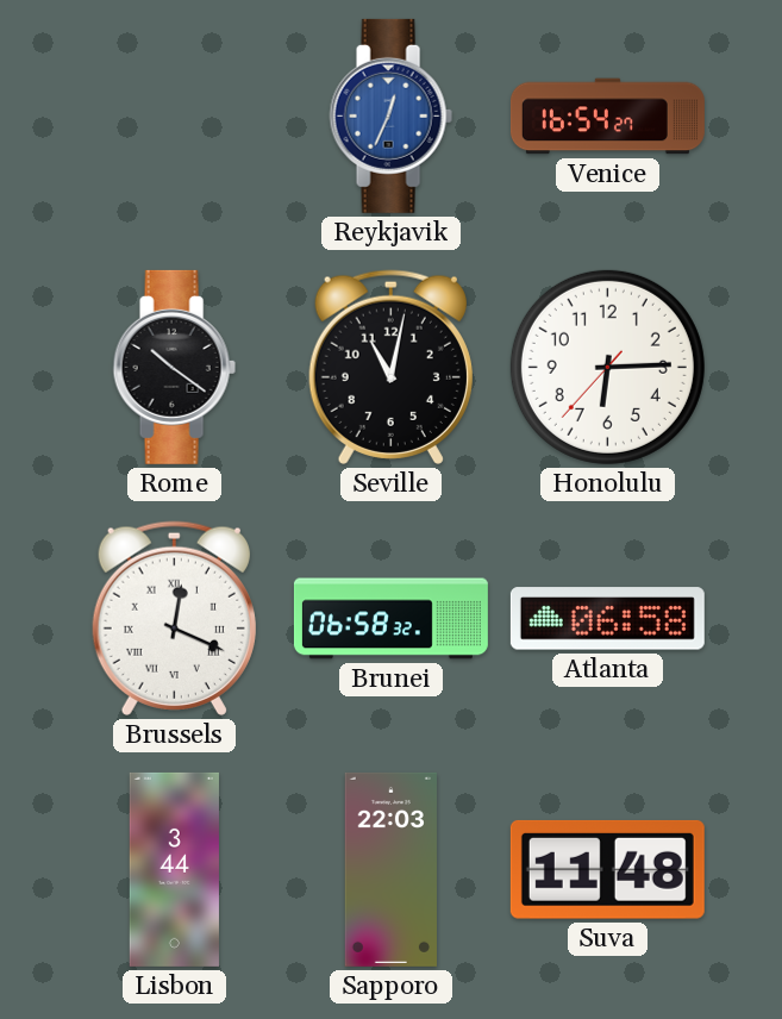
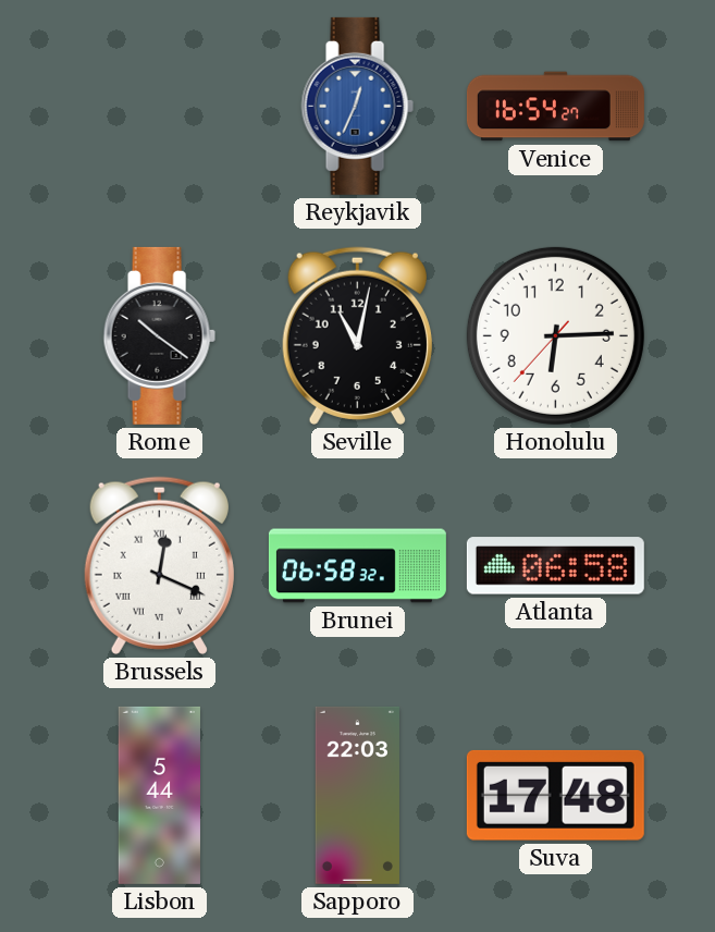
Lisbon: 3:44 -> 5:44 (159, 795)
Suva: 11:48 -> 17:48 (555, 795)
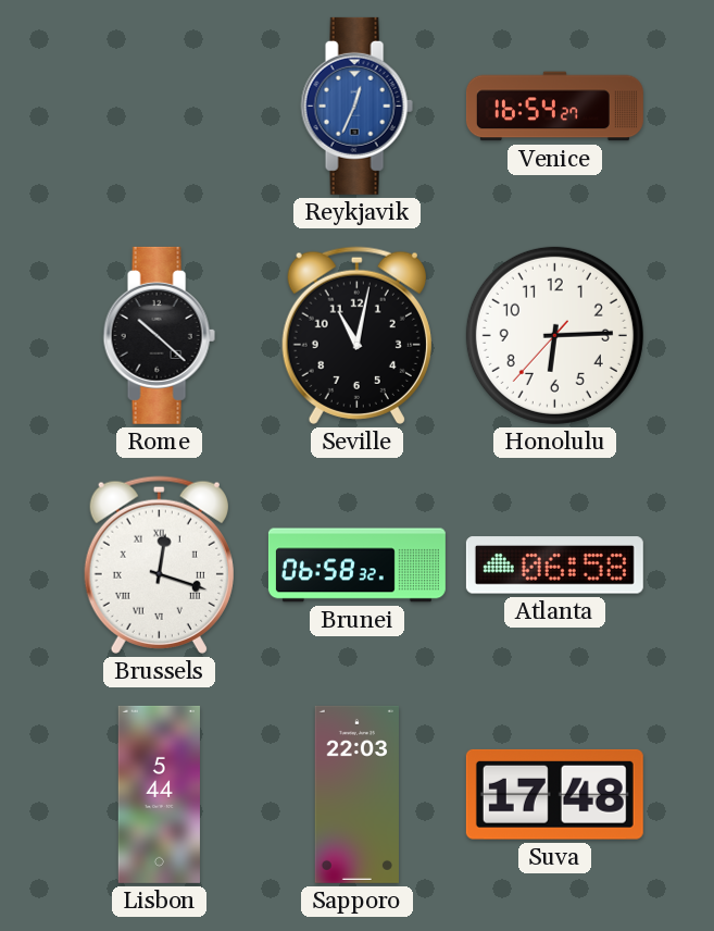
Rome: 10:21 -> 10:22 (159, 335)
Brussels: 12:19 -> 12:18 (159, 564)
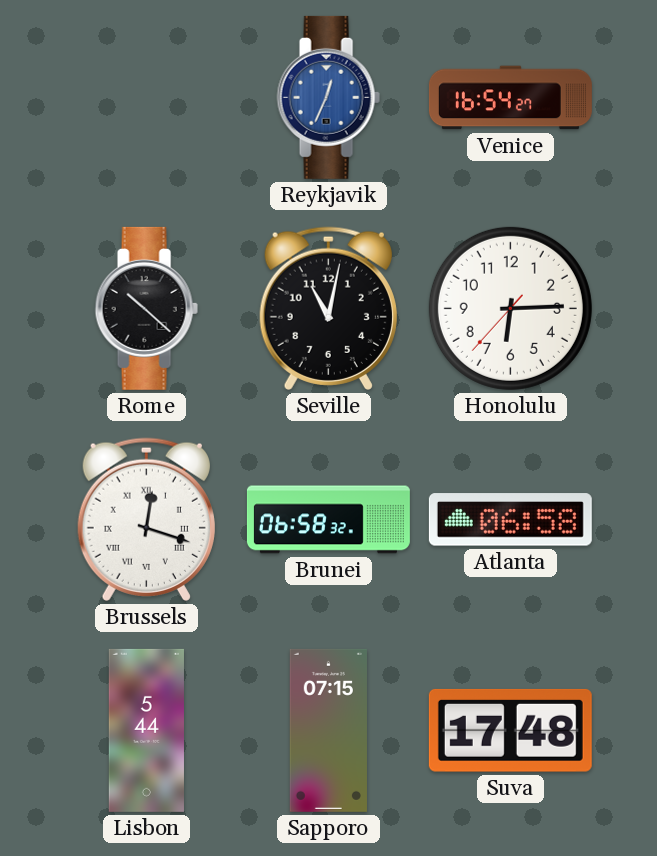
Sapporo: 22:03 -> 07:15 (328, 730)
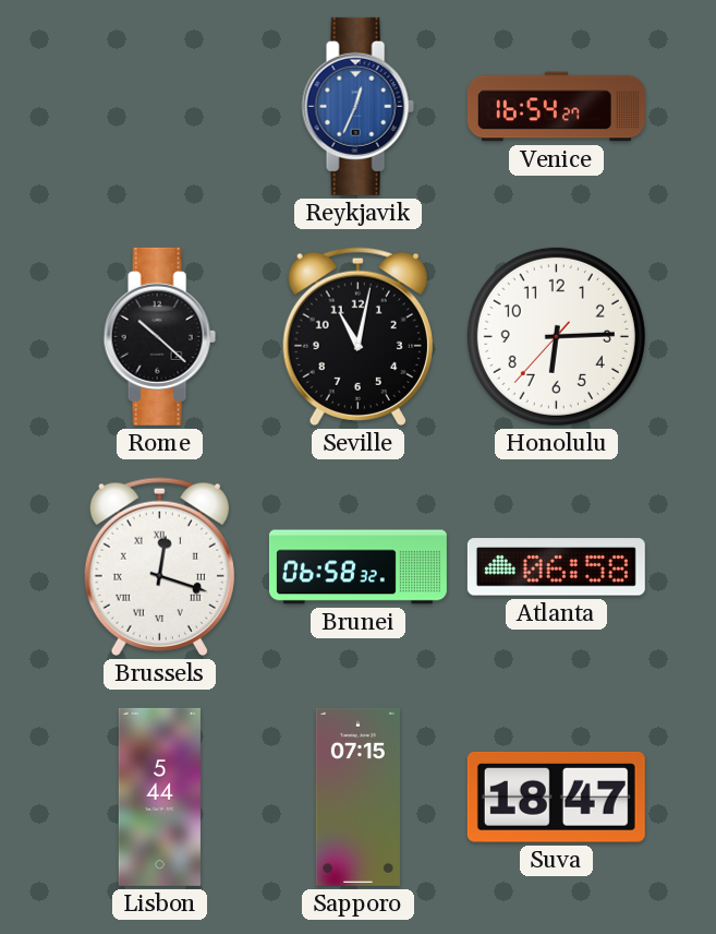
Suva: 17:48 -> 18:47 (556, 797)
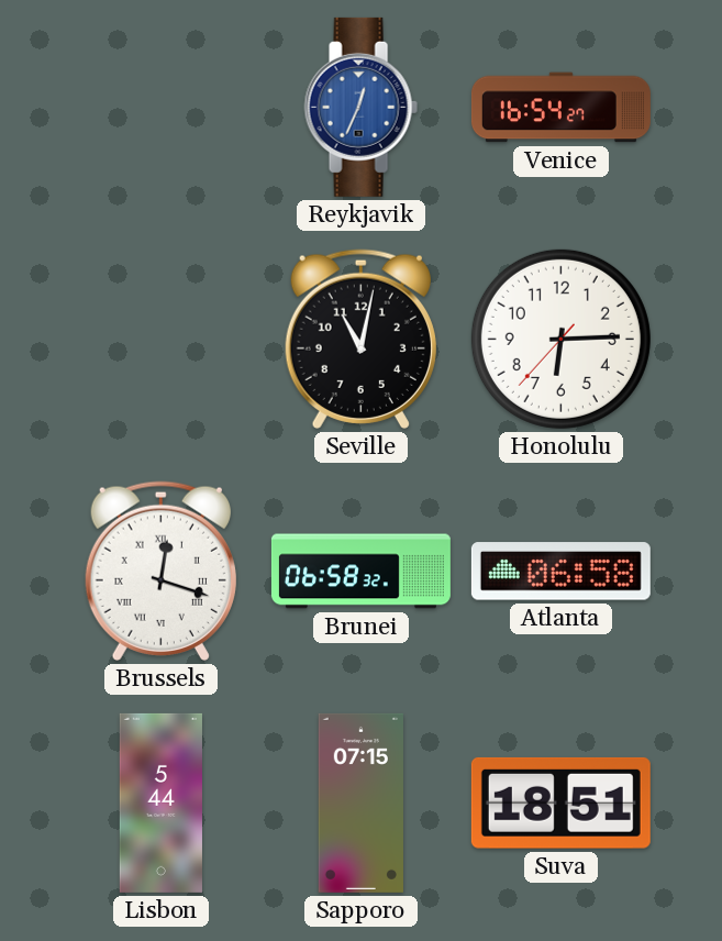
Rome: 10:22 -> none (159, 336)
Suva: 18:47 -> 18:51 (560, 802)
